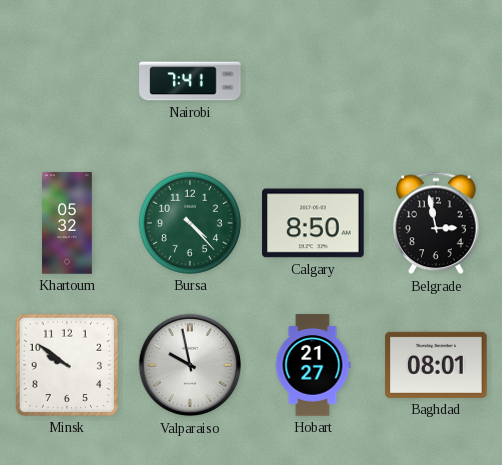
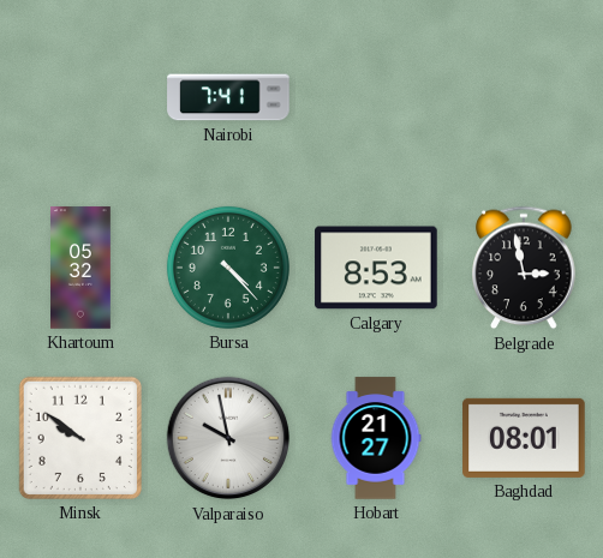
Calgary: 8:50 -> 8:53 (376, 268)
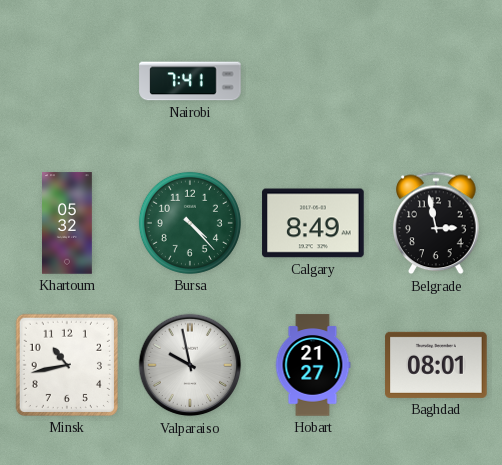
Calgary: 8:53 -> 8:49 (313, 223)
Minsk: 9:51 -> 10:43 (67, 365)
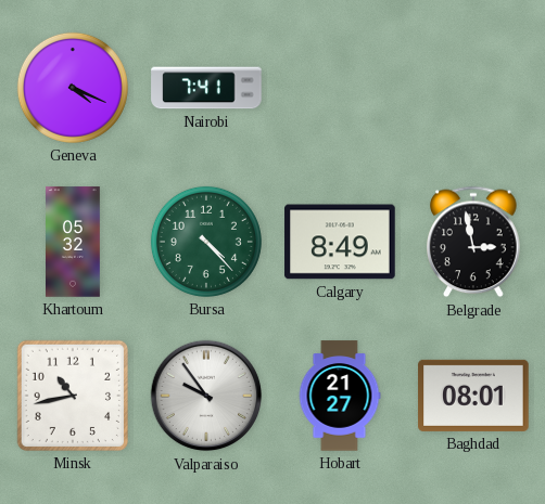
Geneva: none -> 4:19 (73, 88)
Valparaiso: 9:58 -> 9:54 (206, 396)
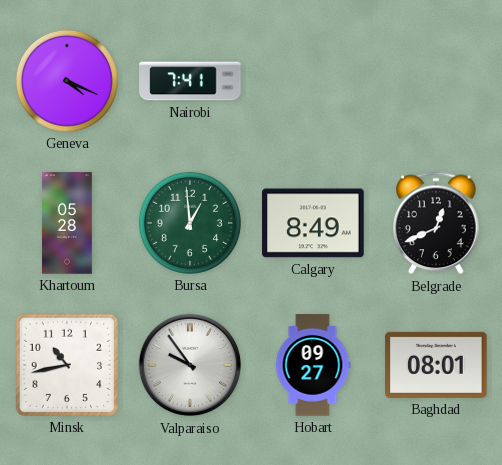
Khartoum: 05:32 -> 05:28 (68, 223)
Bursa: 4:23 -> 12:59 (190, 223)
Belgrade: 2:58 -> 12:41 (436, 223)
Hobart: 21:27 -> 09:27 (313, 365)
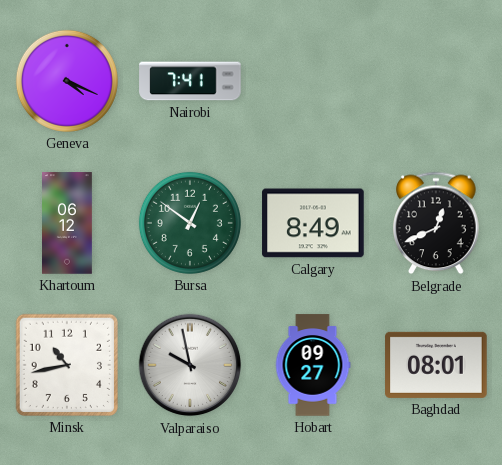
Khartoum: 05:28 -> 06:12 (68, 223)
Bursa: 12:59 -> 12:51 (190, 223)
Valparaiso: 9:54 -> 9:58 (190, 365)
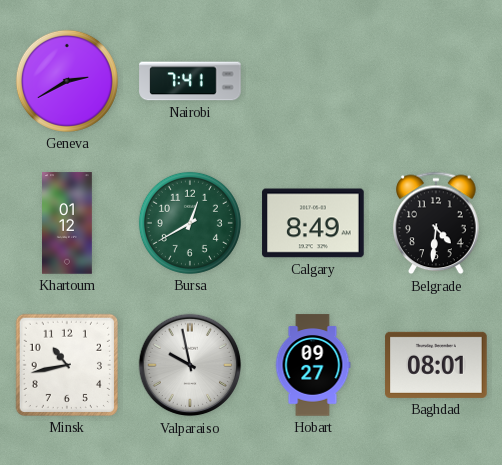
Geneva: 4:19 -> 2:40 (67, 81)
Khartoum: 06:12 -> 01:12 (68, 223)
Bursa: 12:51 -> 12:40 (190, 223)
Belgrade: 12:41 -> 4:31 (436, 223)
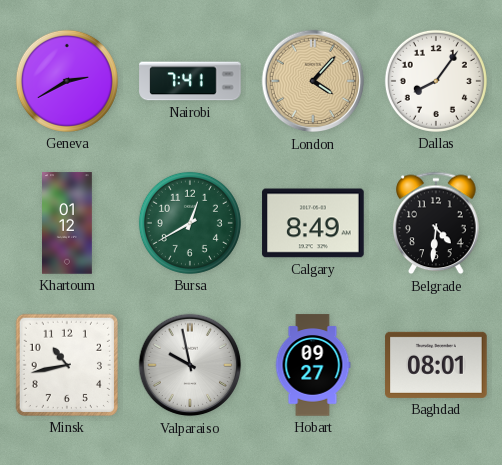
London: none -> 4:07 (313, 81)
Dallas: none -> 8:06 (436, 81)
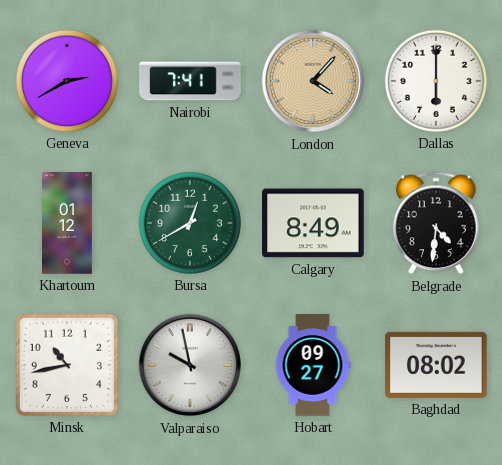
Dallas: 8:06 -> 6:00 (436, 81)
Baghdad: 08:01 -> 08:02 (436, 365)
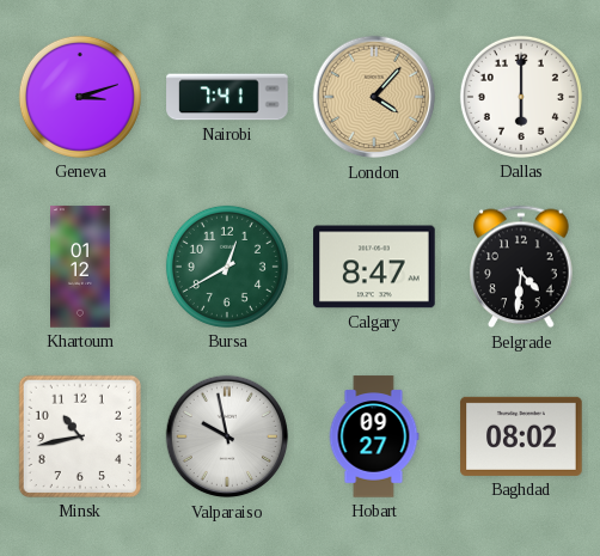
Geneva: 2:40 -> 3:12 (80, 97)
Calgary: 8:49 -> 8:47 (374, 267)
